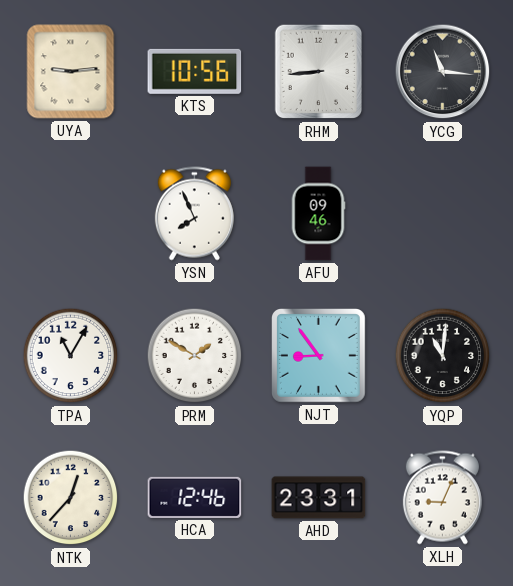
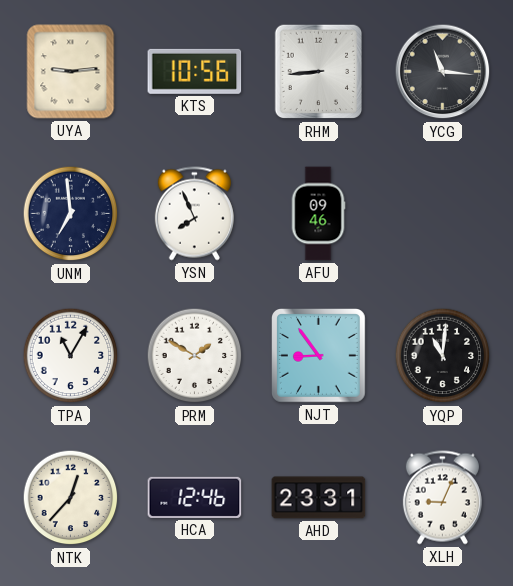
UNM: none -> 6:59 (71, 214)
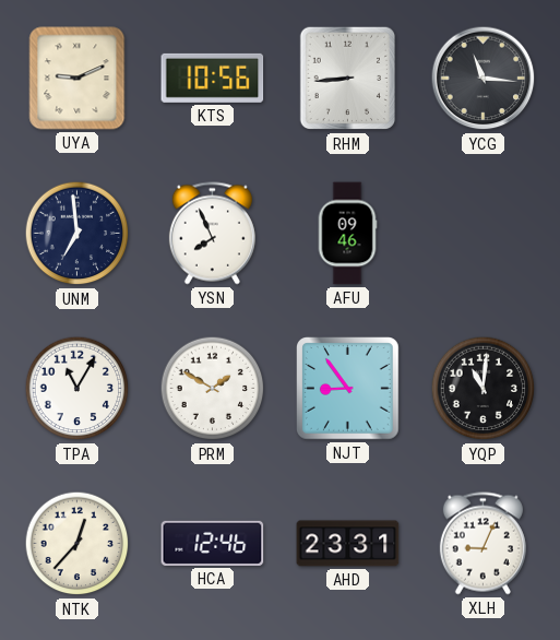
UYA: 9:14 -> 9:11 (78, 79)
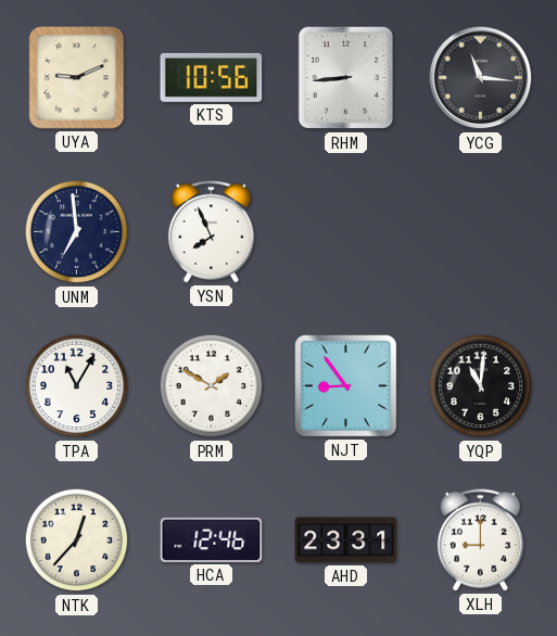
AFU: 09:46 -> none (347, 234)
XLH: 9:04 -> 9:00 (480, 540)
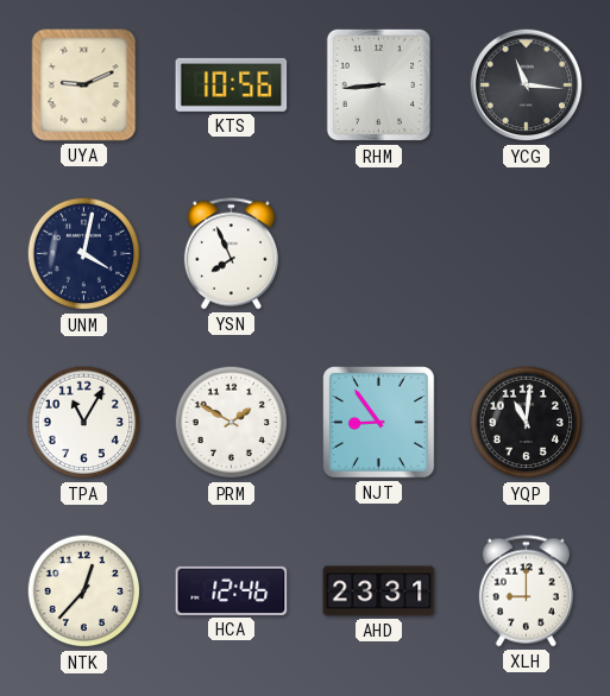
UNM: 6:59 -> 4:02 (84, 254)
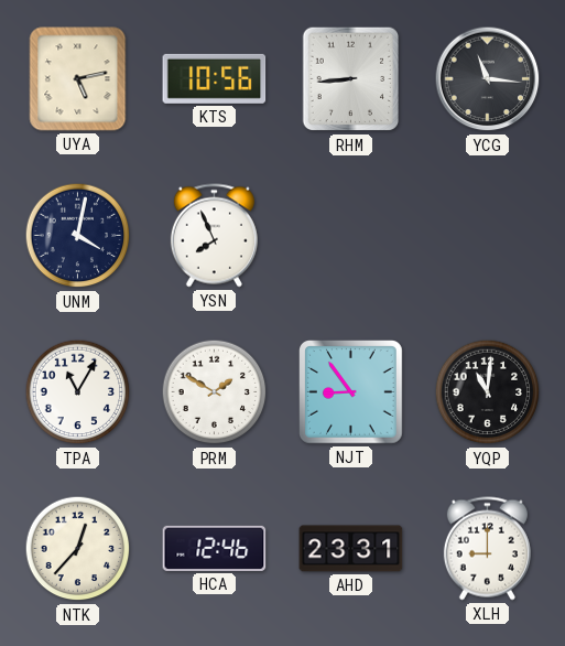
UYA: 9:11 -> 5:13 (78, 79)
